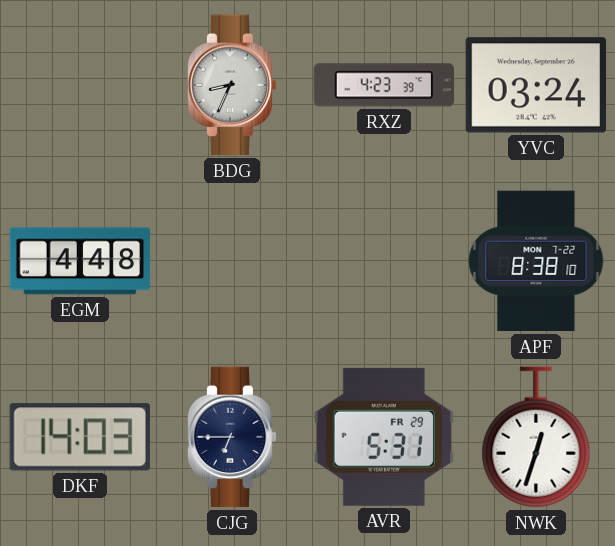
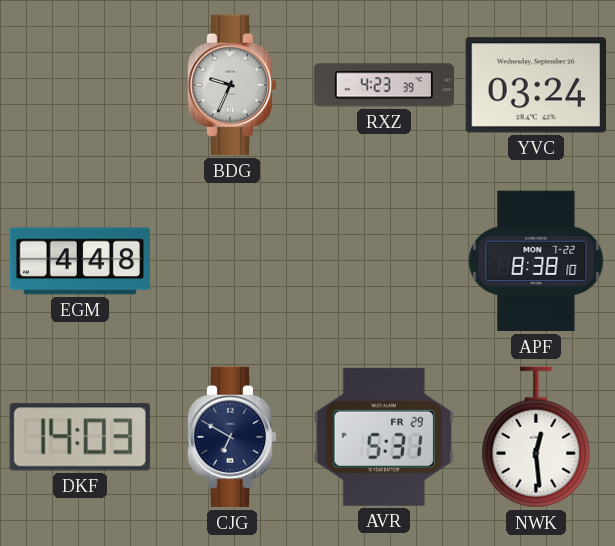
BDG: 8:34 -> 9:34 (232, 85)
CJG: 6:45 -> 6:50 (232, 437)
NWK: 12:33 -> 12:29 (536, 437)
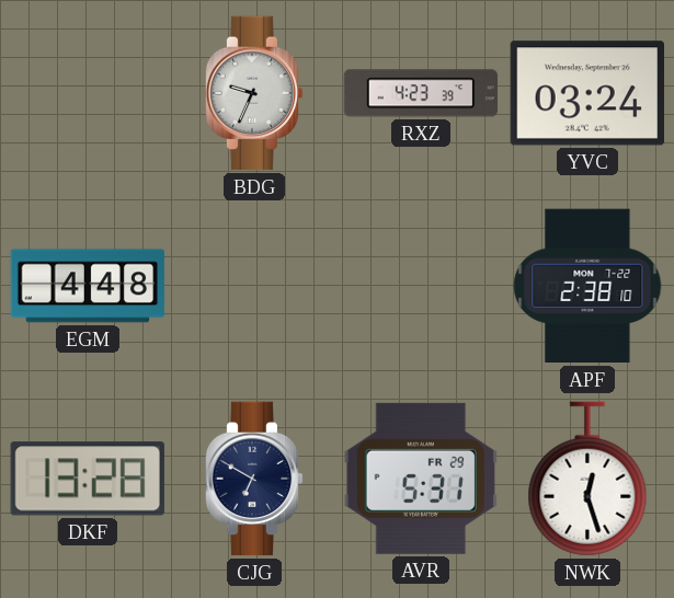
APF: 8:38 -> 2:38 (587, 286)
DKF: 14:03 -> 13:28 (88, 479)
NWK: 12:29 -> 12:27 (587, 479)
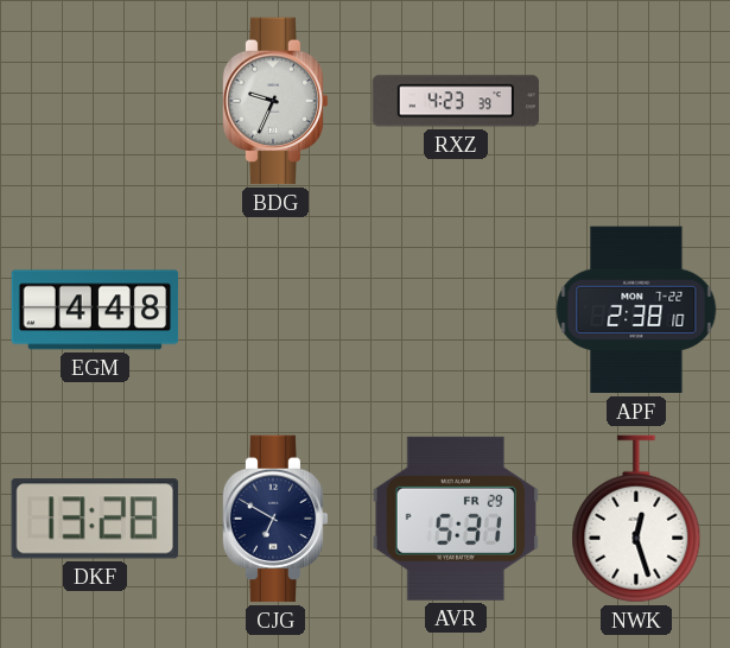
YVC: 03:24 -> none (586, 93)
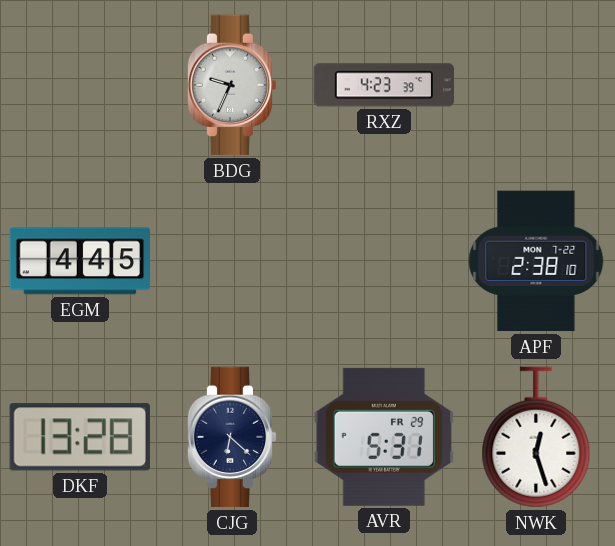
EGM: 4:48 -> 4:45 (80, 261)
CJG: 6:50 -> 6:22 (232, 437)
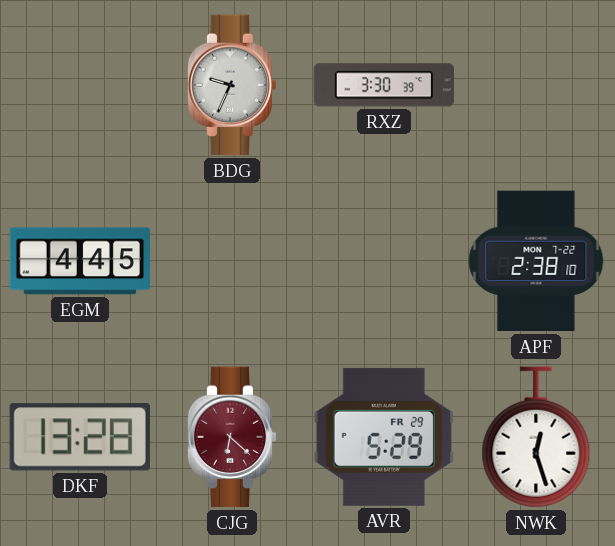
RXZ: 4:23 -> 3:30 (384, 85)
CJG dial: navy -> burgundy (232, 437)
AVR: 5:31 -> 5:29 (383, 437)
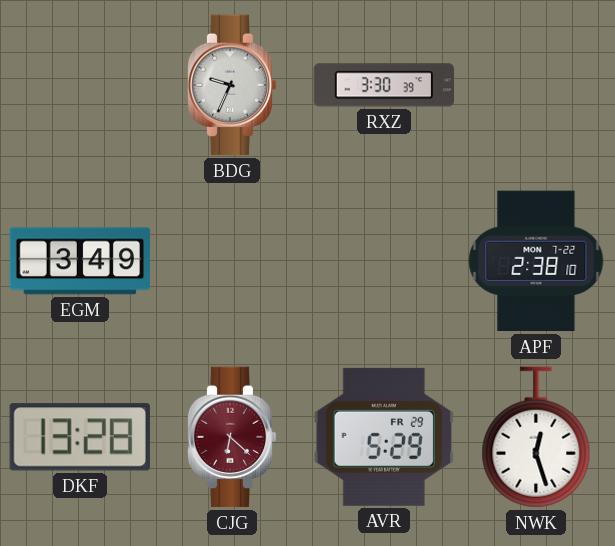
EGM: 4:45 -> 3:49 (80, 261)
